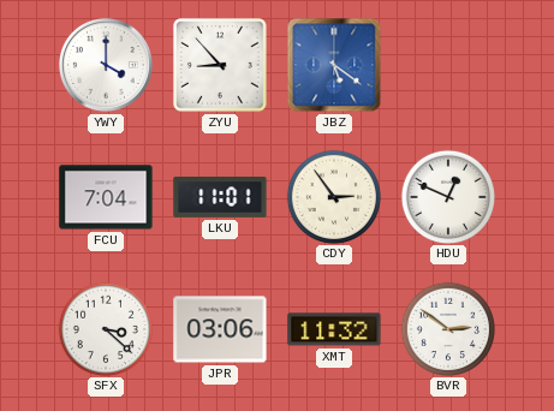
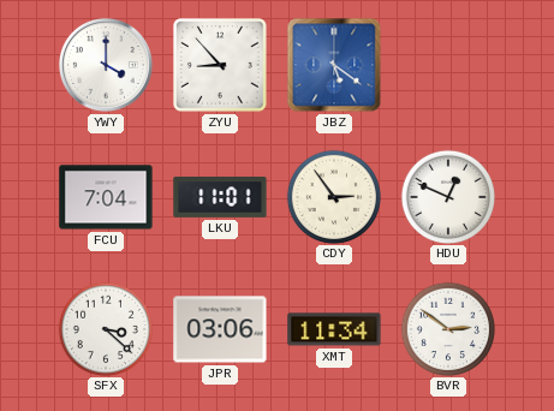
XMT: 11:32 -> 11:34 (334, 329)
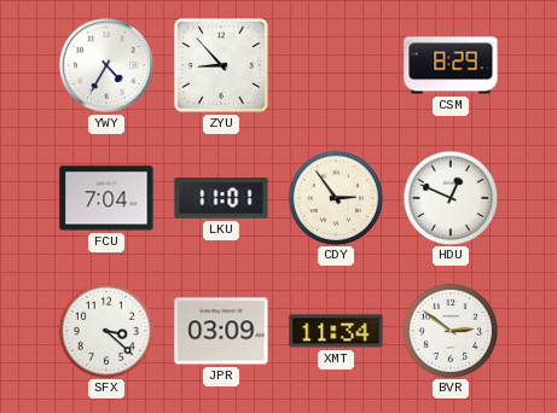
YWY: 4:00 -> 4:35 (106, 65)
JBZ: 5:21 -> none (334, 65)
CSM: none -> 8:29 (451, 65)
JPR: 03:06 -> 03:09 (221, 331)
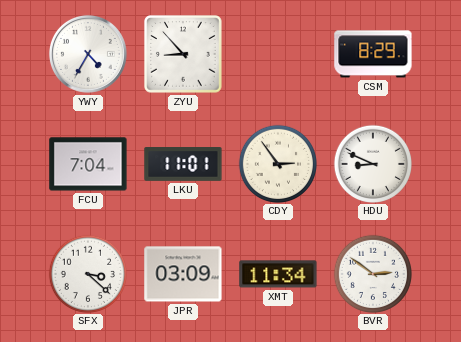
HDU: 12:49 -> 8:49 (372, 163)
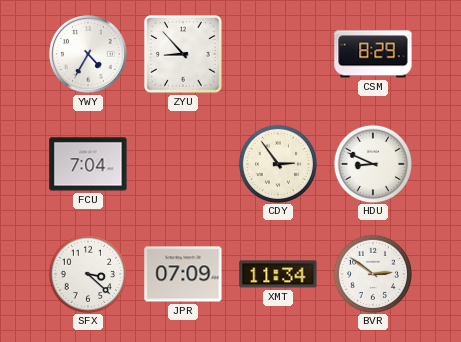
LKU: 11:01 -> none (183, 165)
JPR: 03:09 -> 07:09 (183, 274)
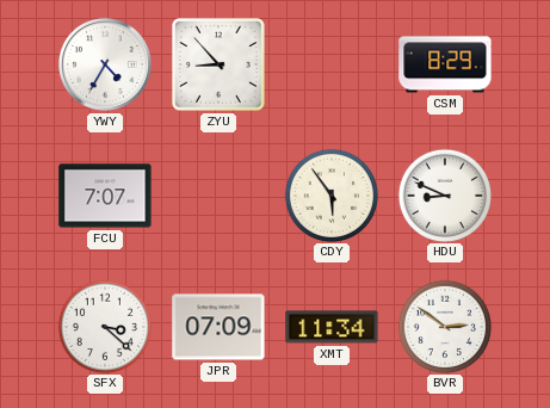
FCU: 7:04 -> 7:07 (105, 196)
CDY: 2:54 -> 5:54 (330, 194)
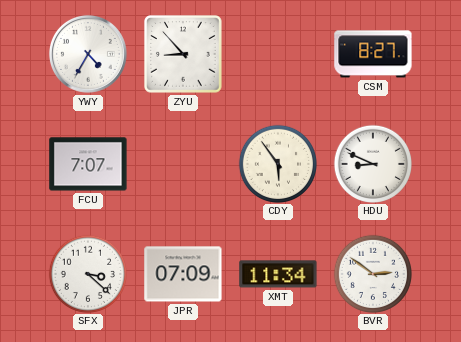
CSM: 8:29 -> 8:27 (373, 54)
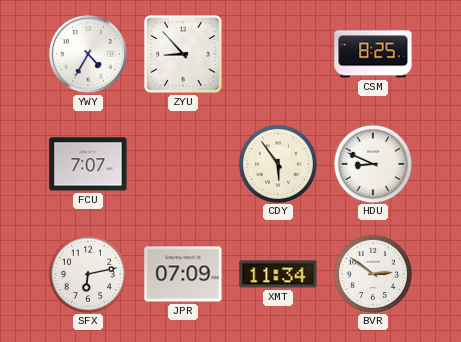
CSM: 8:27 -> 8:25 (373, 54)
SFX: 3:22 -> 6:13 (87, 273)
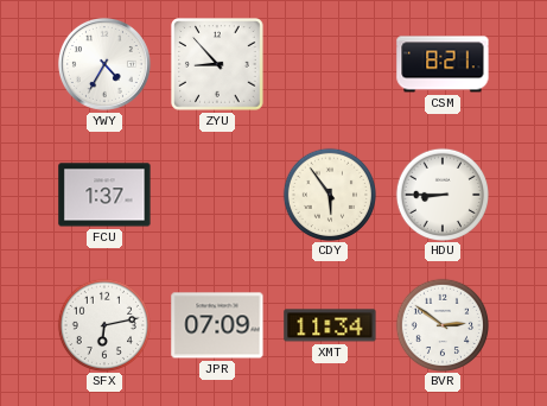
CSM: 8:25 -> 8:21 (443, 64)
FCU: 7:07 -> 1:37 (104, 195)
HDU: 8:49 -> 8:45 (441, 194)
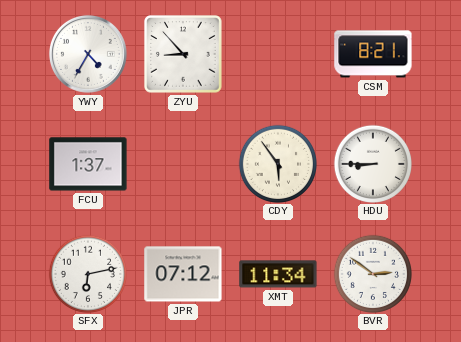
JPR: 07:09 -> 07:12 (183, 274)
